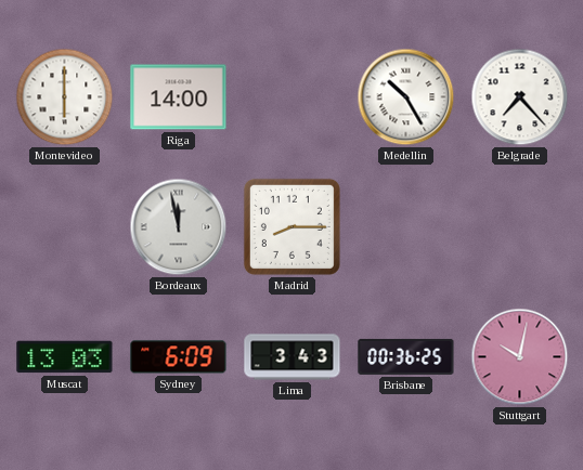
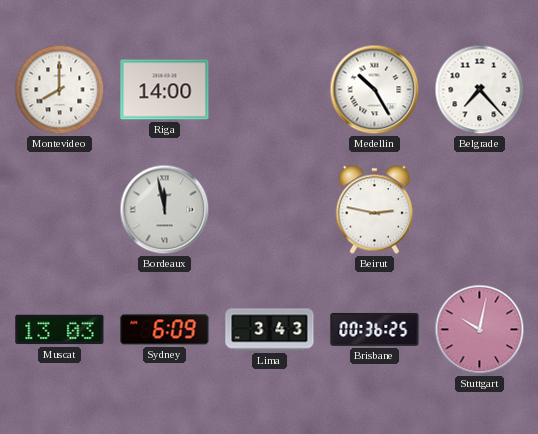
Montevideo: 6:00 -> 8:00 (60, 90)
Madrid: 8:15 -> none (291, 226)
Beirut: none -> 2:47 (375, 210)
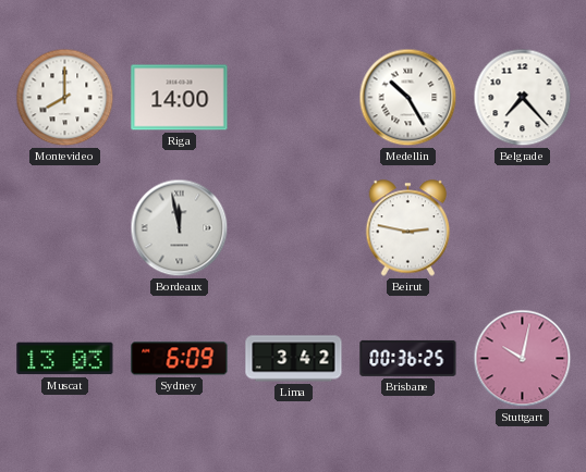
Lima: 3:43 -> 3:42 (294, 359)
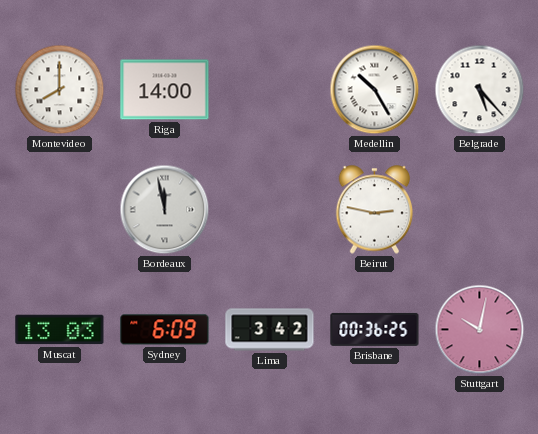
Belgrade: 7:23 -> 5:23 (480, 90)
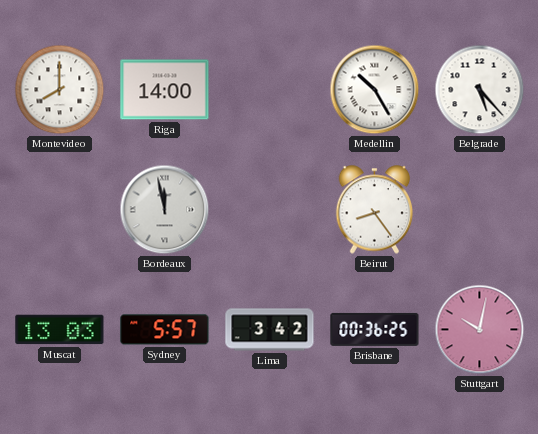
Beirut: 2:47 -> 8:24 (375, 210)
Sydney: 6:09 -> 5:57 (165, 330)
